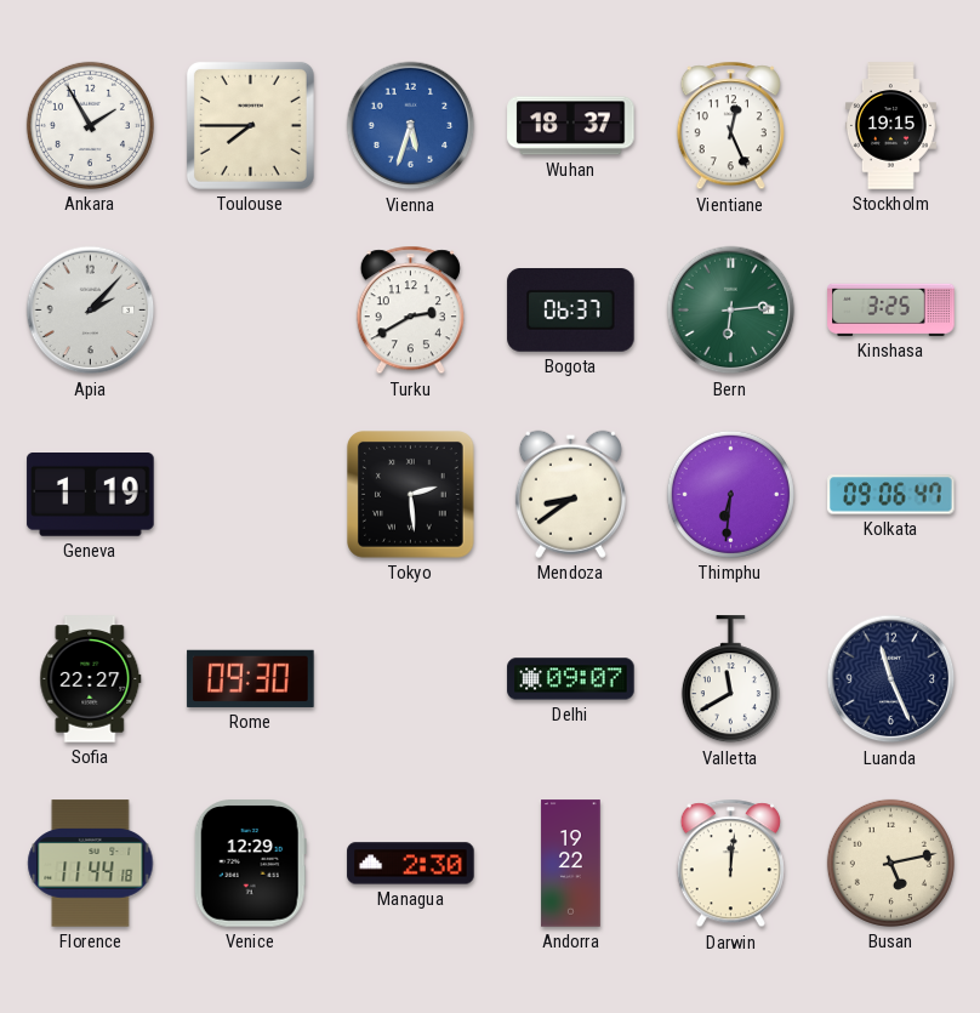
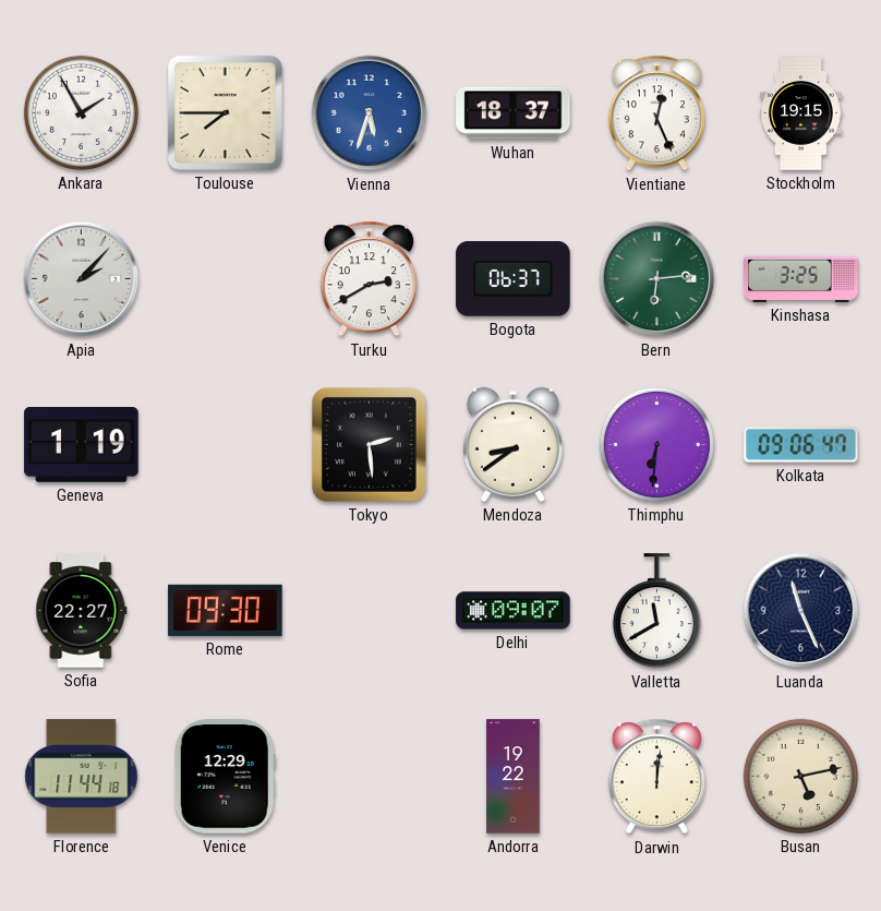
Managua: 2:30 -> none (411, 864)
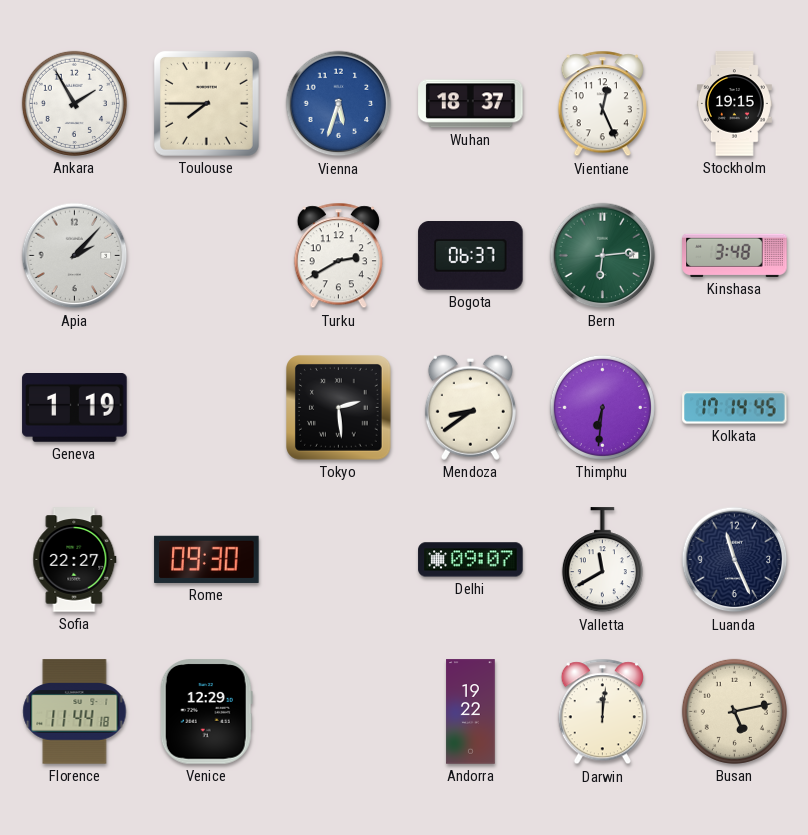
Kinshasa: 3:25 -> 3:48 (735, 255)
Kolkata: 09:06 -> 17:14 (735, 408)
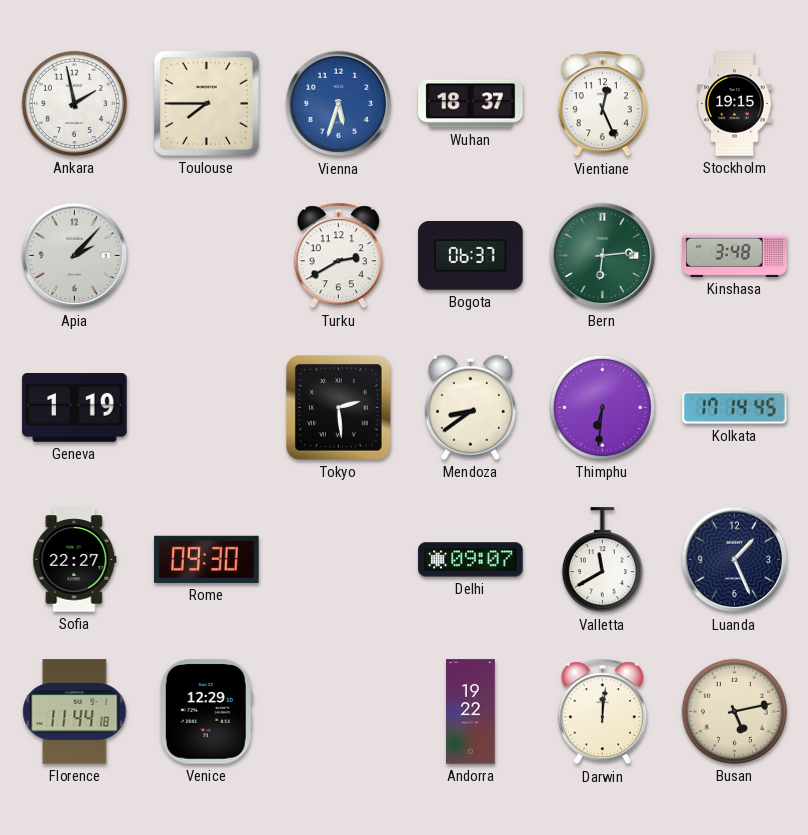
Ankara: 1:55 -> 1:58 (74, 103)
Luanda: 11:26 -> 1:26 (735, 560)
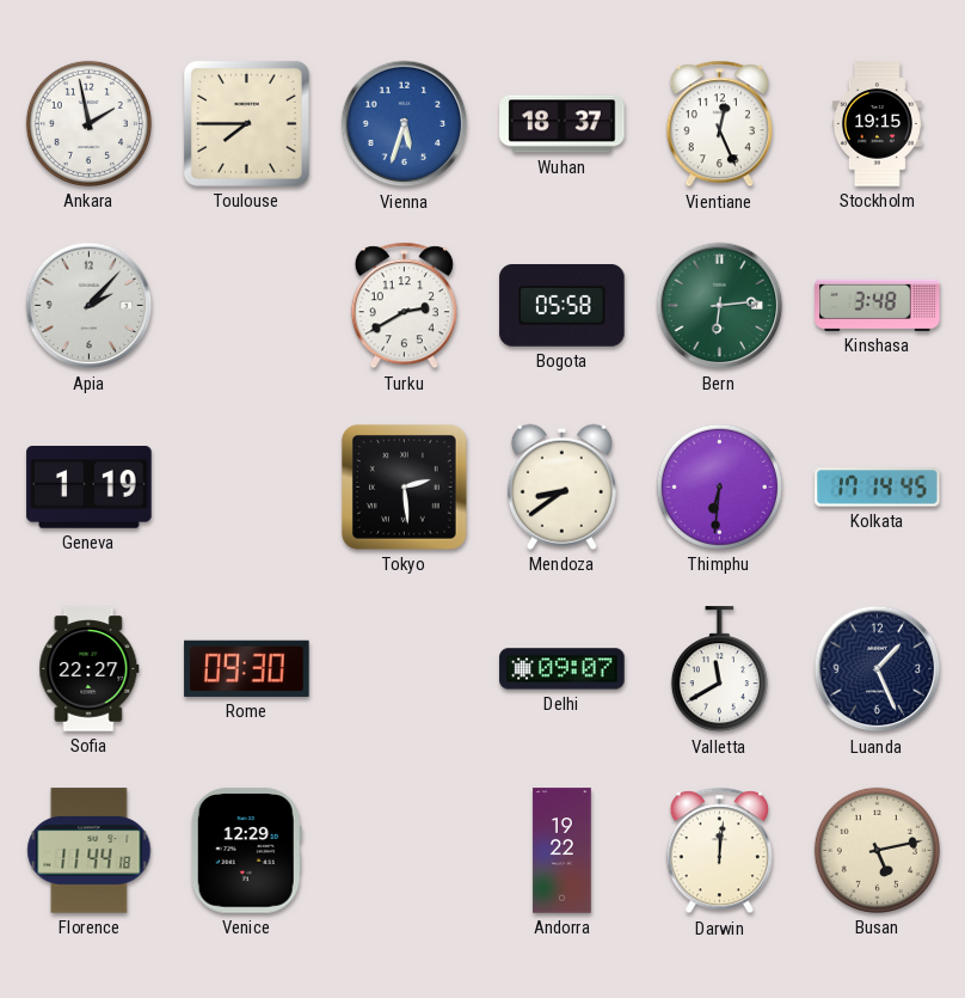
Bogota: 06:37 -> 05:58 (563, 306)
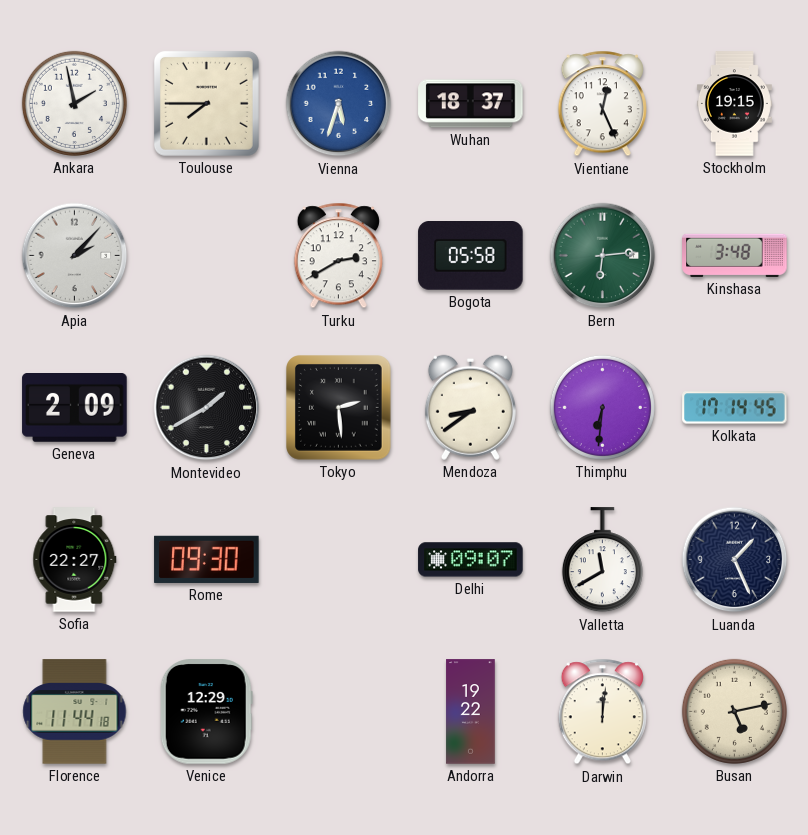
Geneva: 1:19 -> 2:09 (75, 408)
Montevideo: none -> 1:40 (207, 408)
